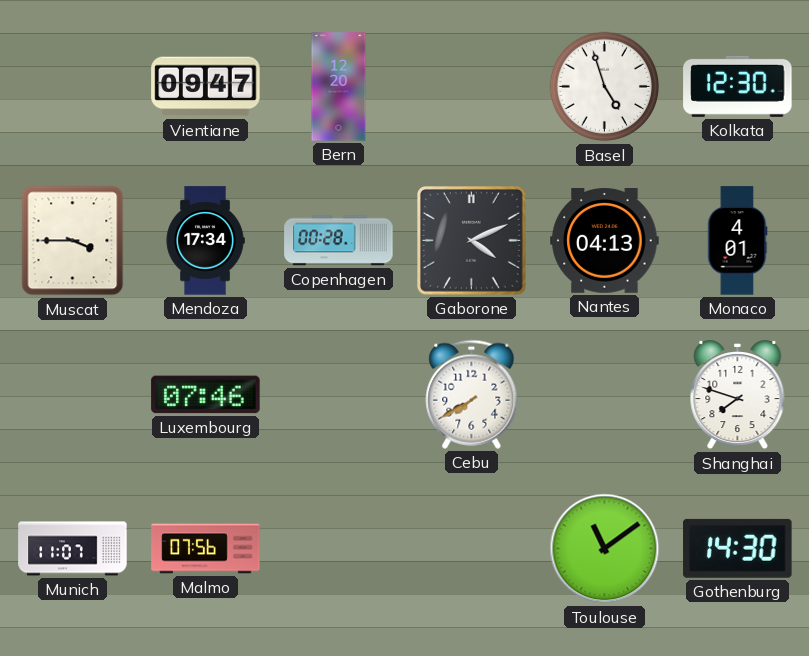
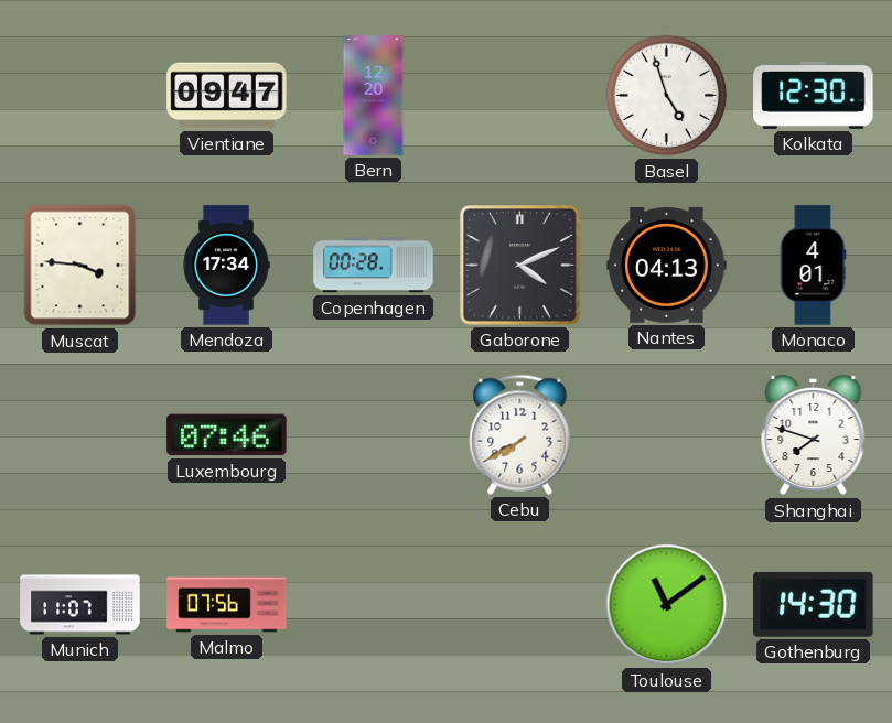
Muscat: 3:45 -> 3:46 (80, 266)
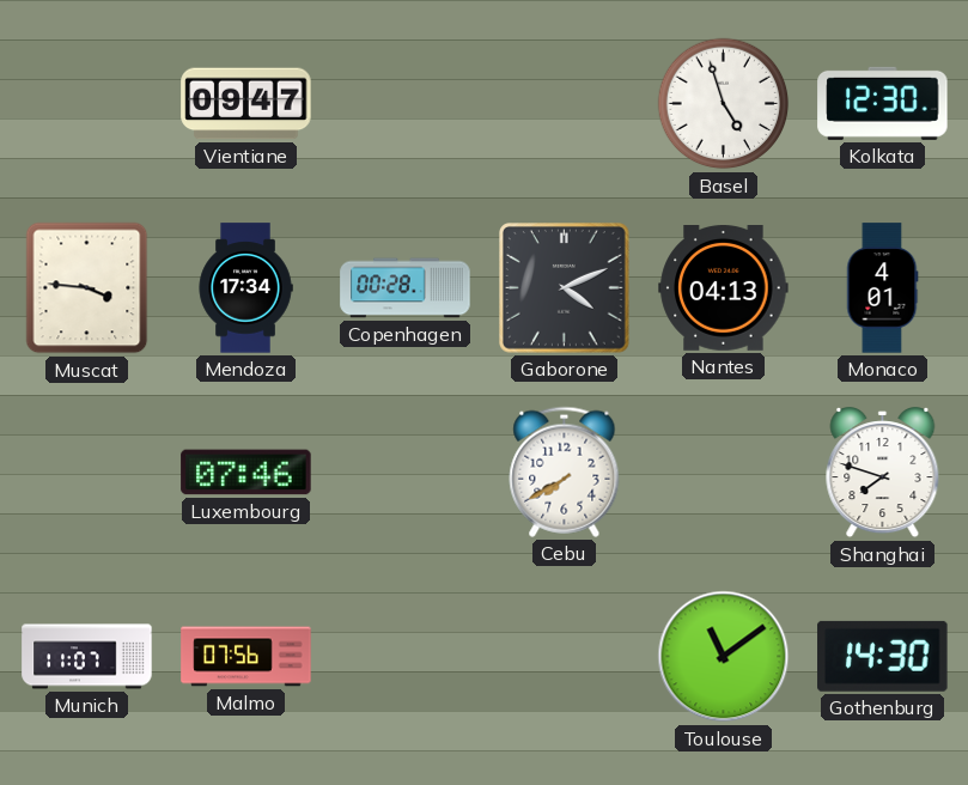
Bern: 12:20 -> none (374, 96)
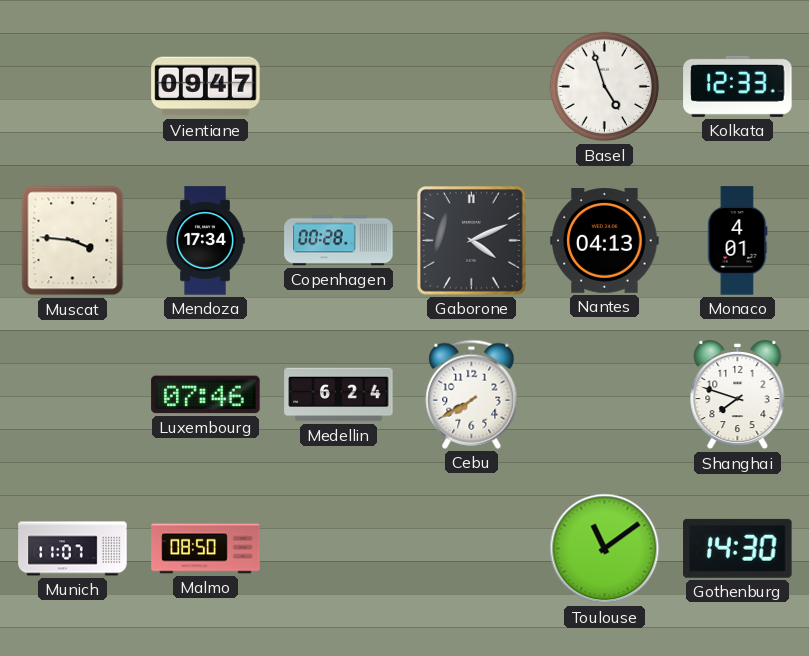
Kolkata: 12:30 -> 12:33 (738, 86)
Medellin: none -> 6:24 (339, 395)
Malmo: 07:56 -> 08:50 (206, 549)
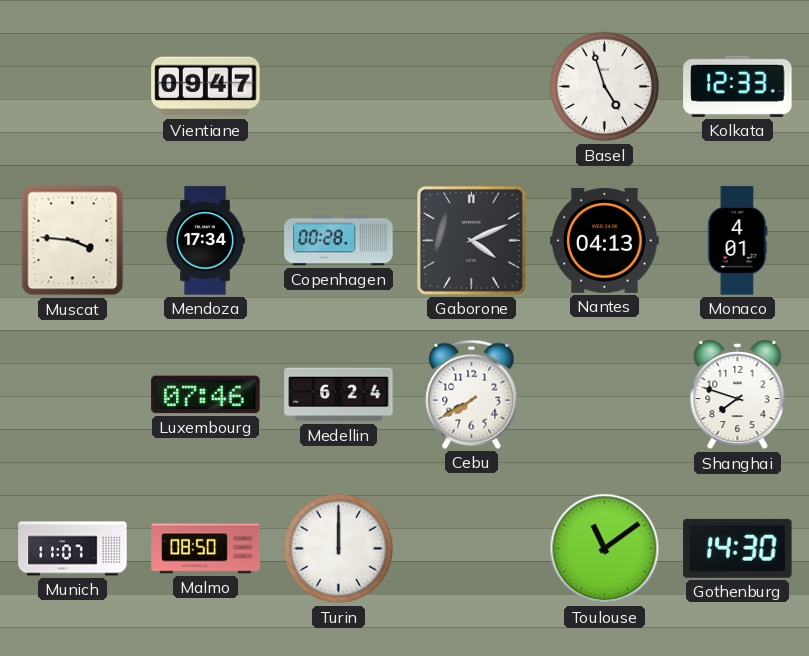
Turin: none -> 12:00 (339, 549)
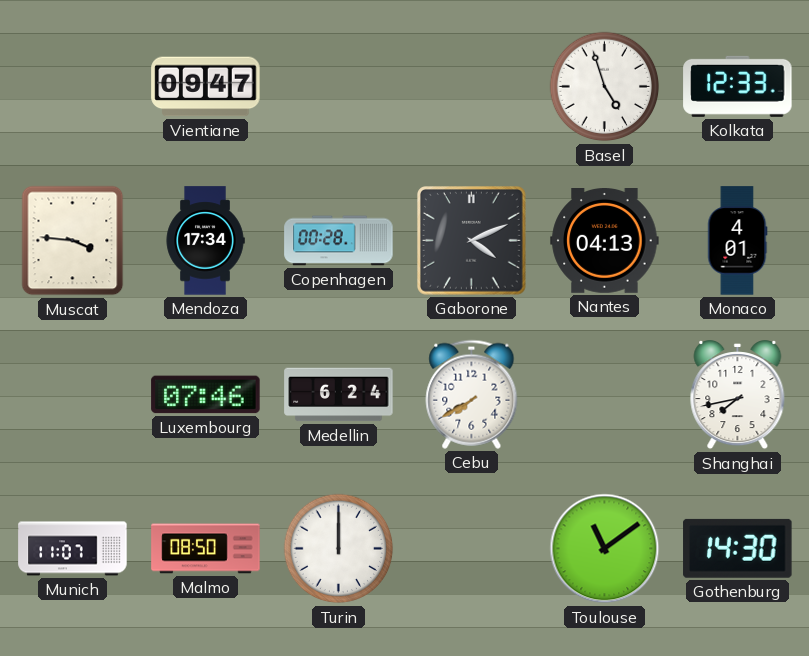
Shanghai: 7:48 -> 7:43 (738, 396)
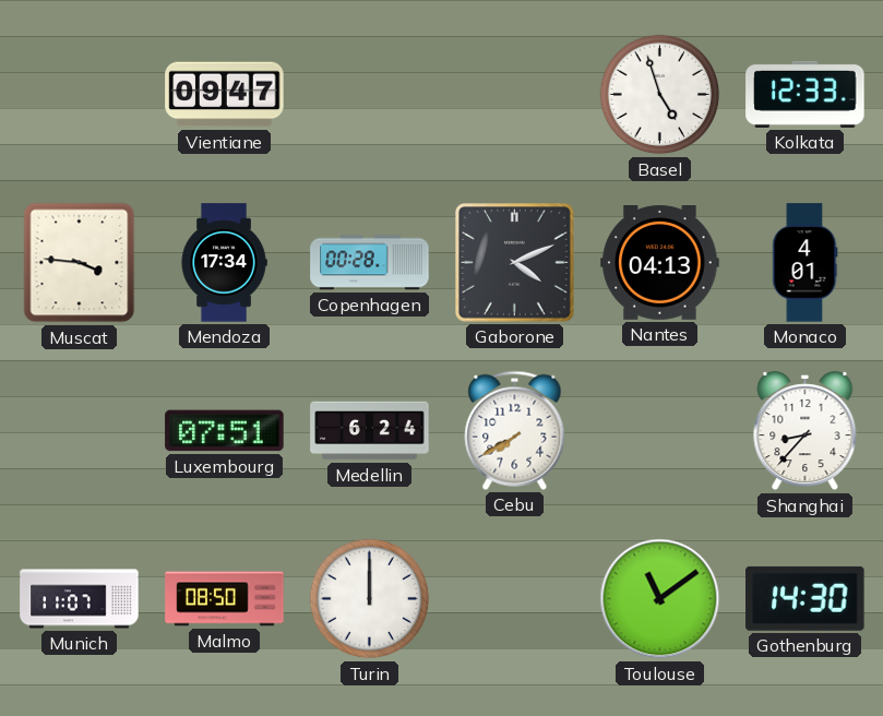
Luxembourg: 07:46 -> 07:51 (225, 431)
Shanghai: 7:43 -> 8:37 (806, 432)
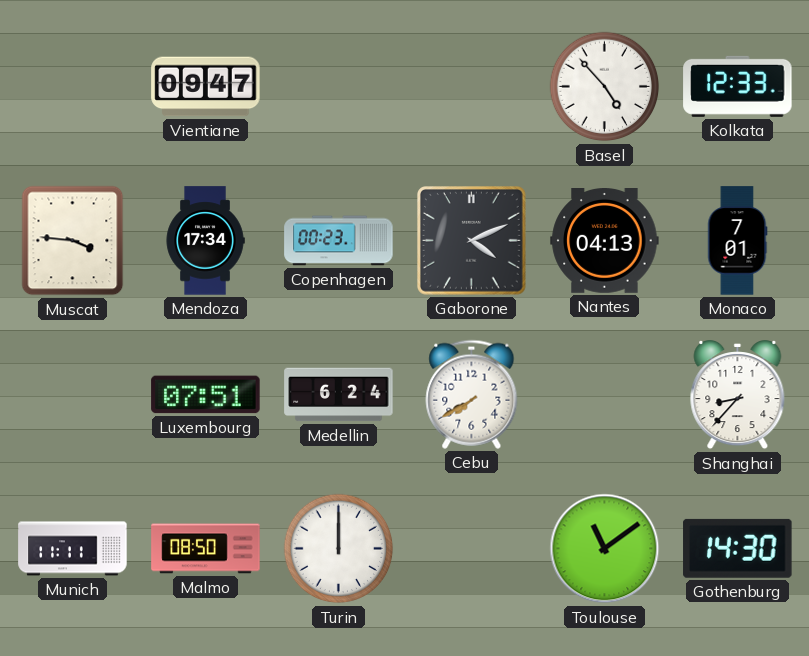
Basel: 4:57 -> 4:53 (605, 87)
Copenhagen: 00:28 -> 00:23 (339, 241)
Monaco: 4:01 -> 7:01 (738, 241)
Munich: 11:07 -> 11:11 (73, 549)
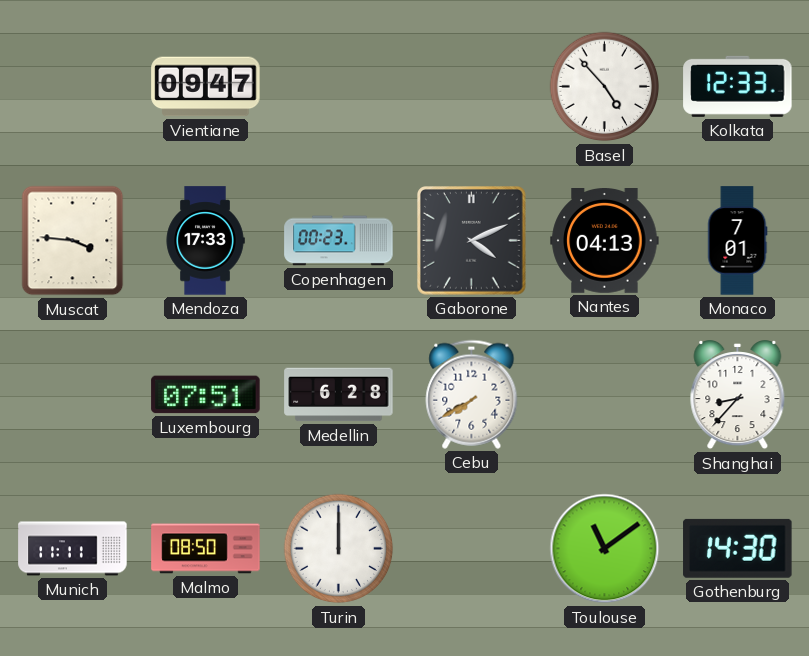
Mendoza: 17:34 -> 17:33 (205, 241)
Medellin: 6:24 -> 6:28 (339, 395)
